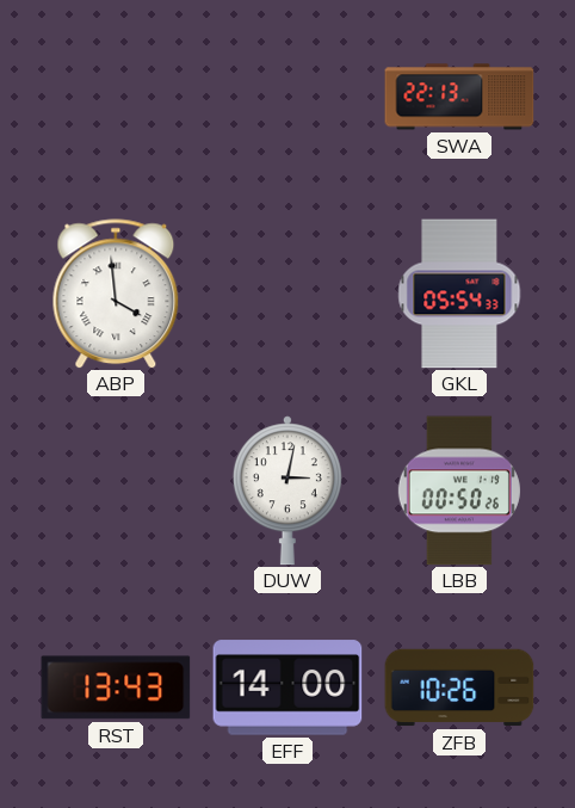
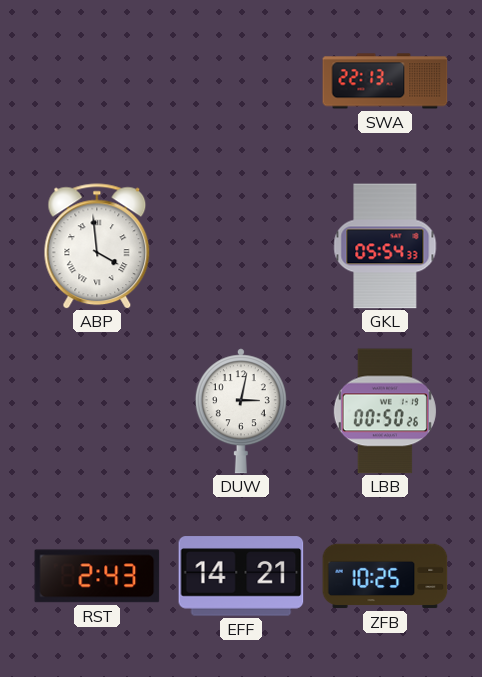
RST: 13:43 -> 2:43 (97, 576)
EFF: 14:00 -> 14:21 (241, 576)
ZFB: 10:26 -> 10:25 (385, 576)
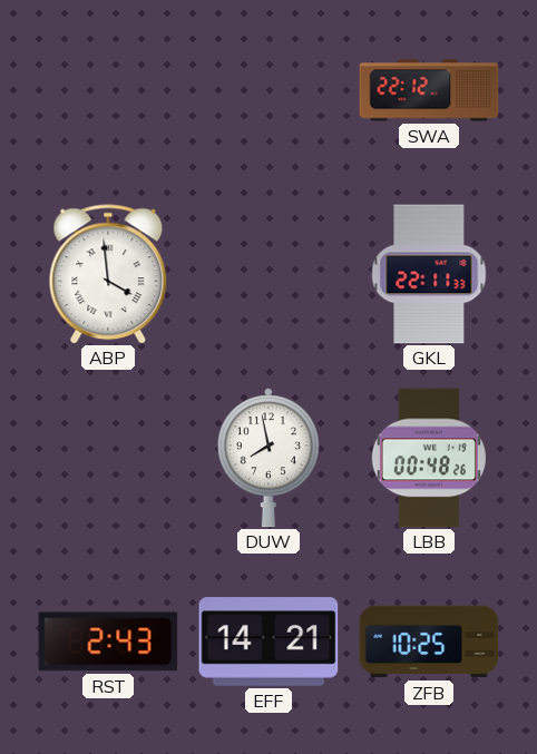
SWA: 22:13 -> 22:12 (429, 90)
GKL: 05:54 -> 22:11 (429, 274)
DUW: 3:02 -> 7:58 (268, 458)
LBB: 00:50 -> 00:48 (429, 458)
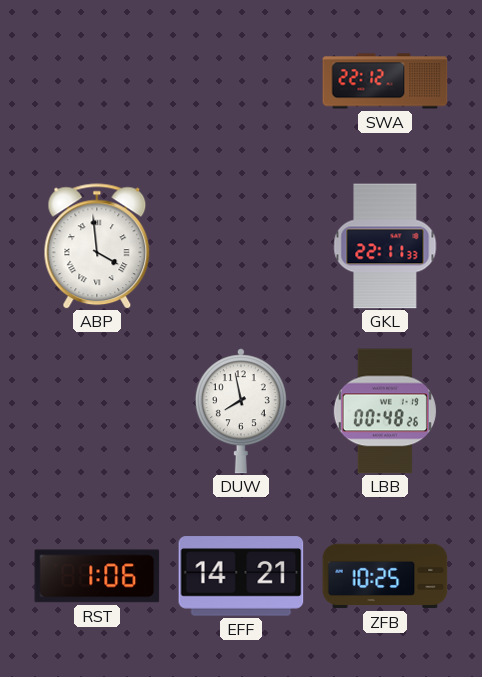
RST: 2:43 -> 1:06 (97, 576)
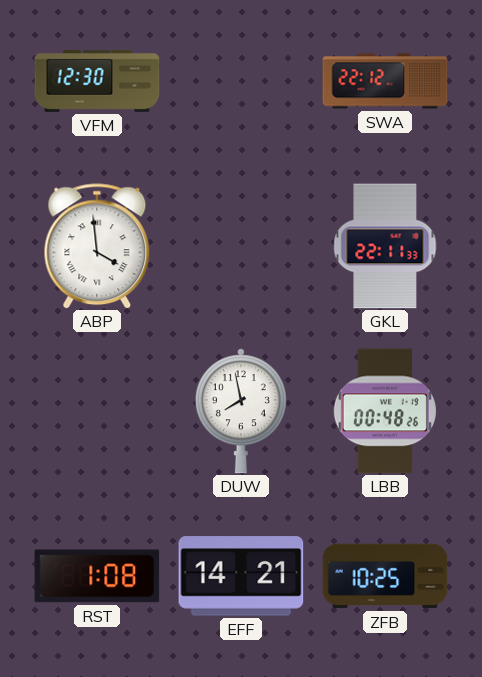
VFM: none -> 12:30 (97, 81)
RST: 1:06 -> 1:08 (97, 576)
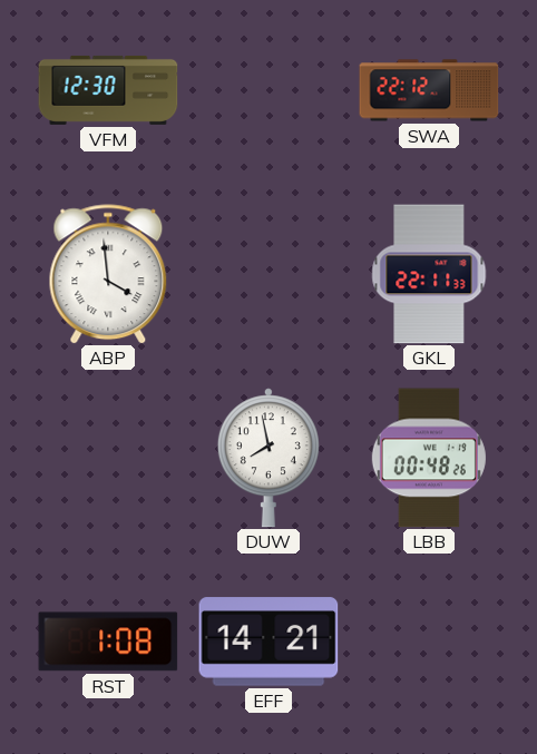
ZFB: 10:25 -> none (385, 576)
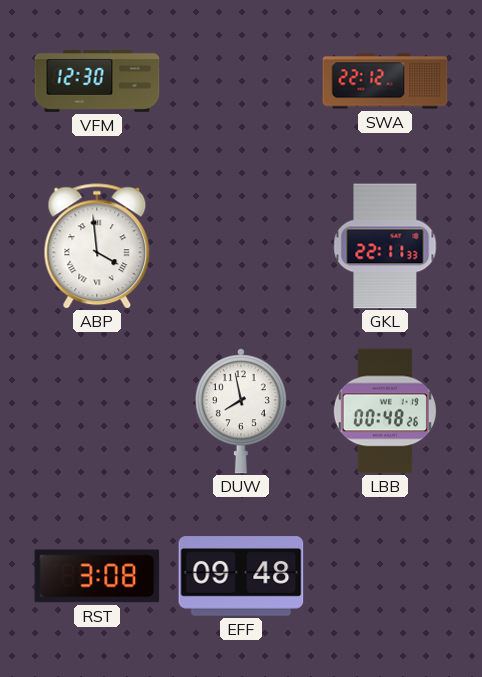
RST: 1:08 -> 3:08 (97, 576)
EFF: 14:21 -> 09:48 (241, 576)
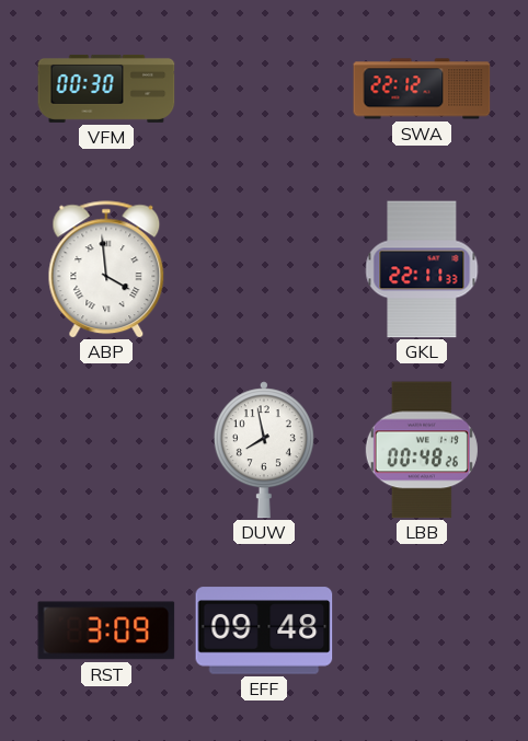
VFM: 12:30 -> 00:30 (106, 89)
RST: 3:08 -> 3:09 (106, 630)
